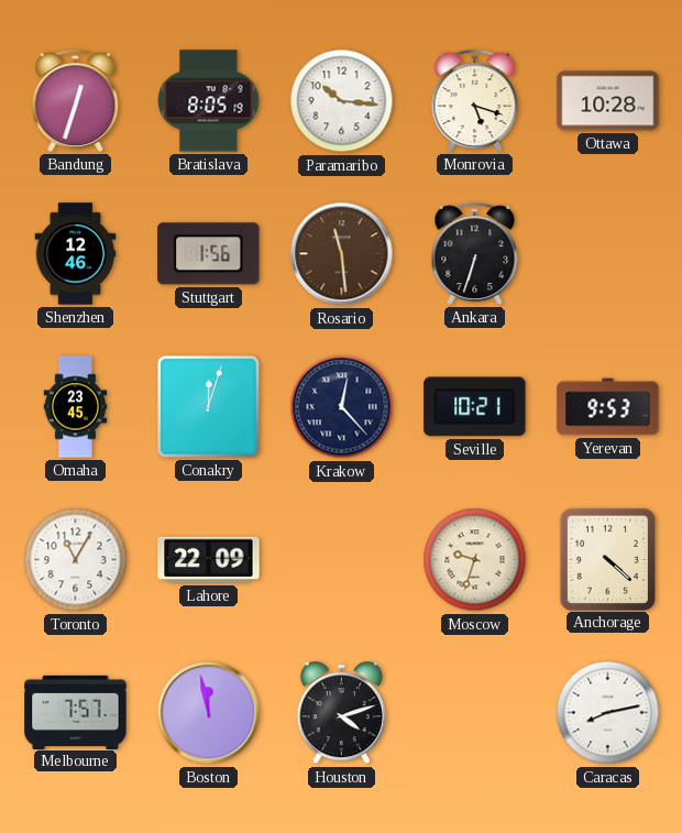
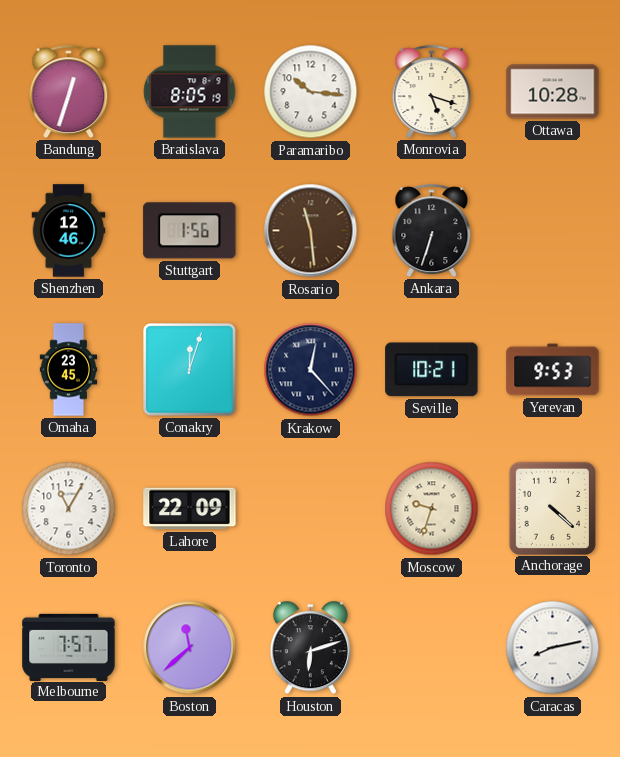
Boston: 11:58 -> 11:38 (190, 648)
Houston: 4:12 -> 6:12 (310, 648)
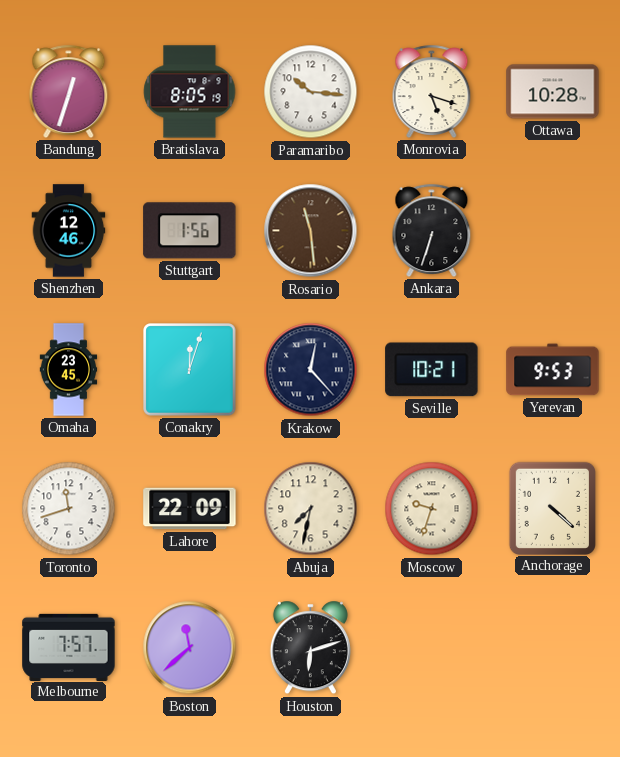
Toronto: 11:05 -> 11:42 (69, 509)
Abuja: none -> 7:32 (311, 509)
Caracas: 8:13 -> none (553, 648)
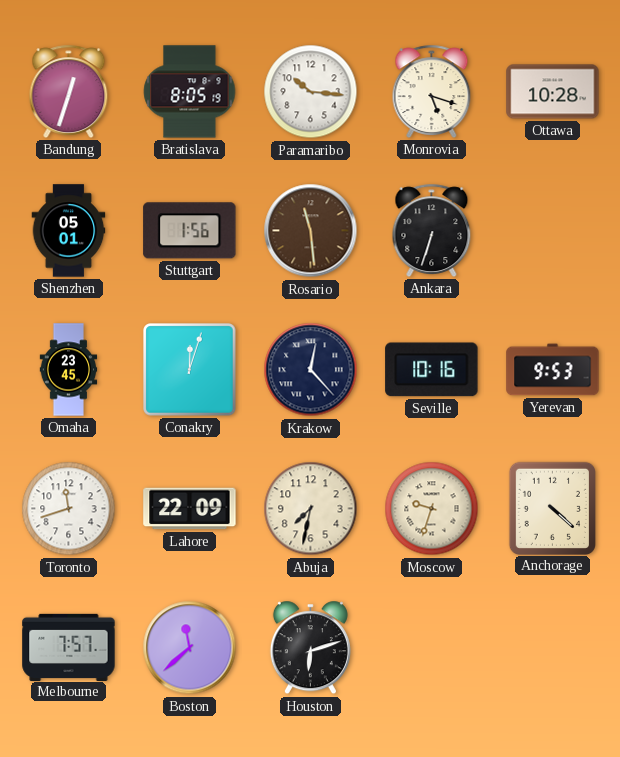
Shenzhen: 12:46 -> 05:01 (69, 231)
Seville: 10:21 -> 10:16 (432, 370)
